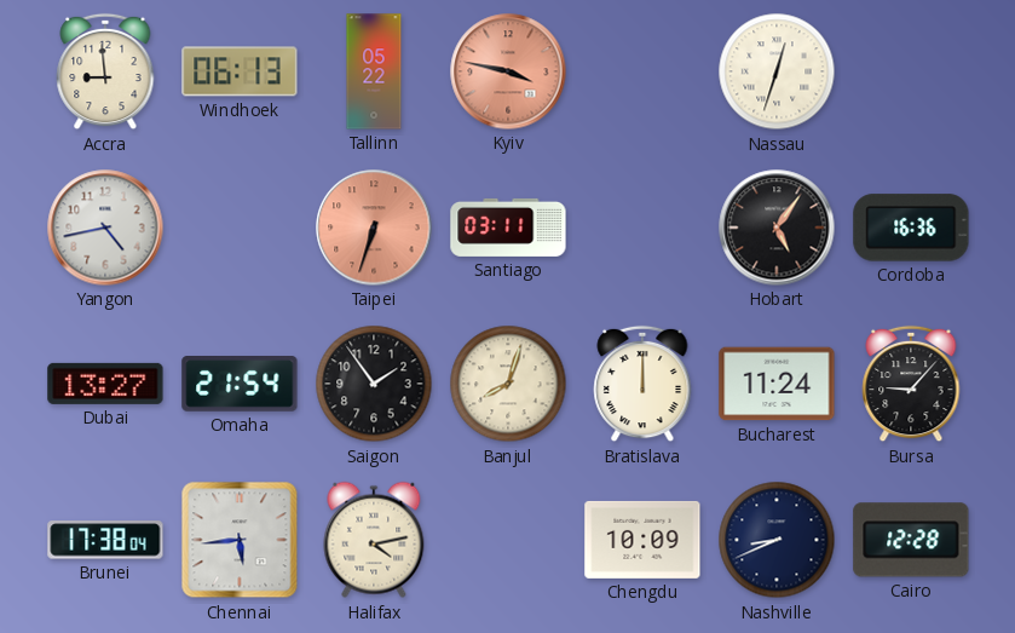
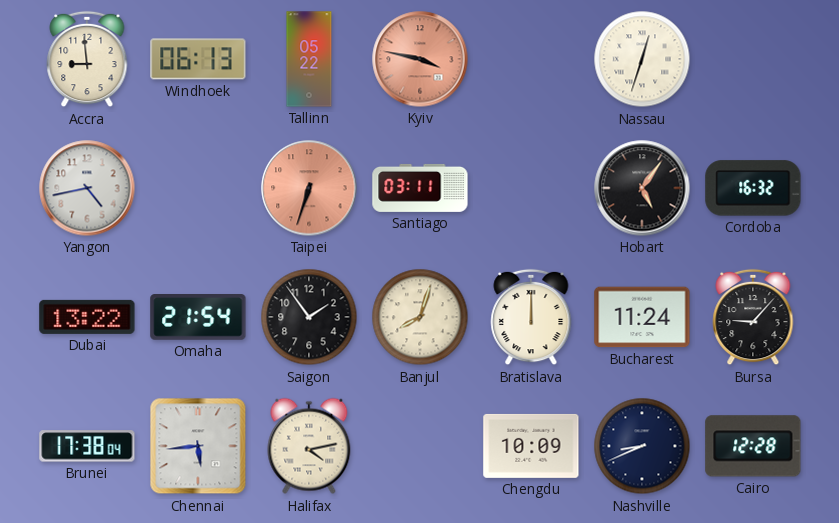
Cordoba: 16:36 -> 16:32 (753, 188)
Dubai: 13:27 -> 13:22 (87, 317)
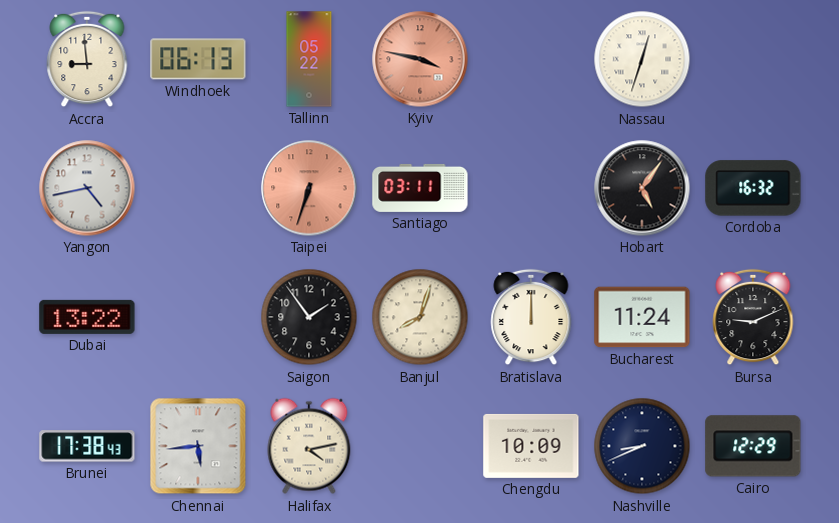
Omaha: 21:54 -> none (198, 318)
Bursa: 9:07 -> 9:11 (753, 317)
Brunei: 17:38:04 -> 17:38:43 (87, 446)
Cairo: 12:28 -> 12:29 (753, 446)
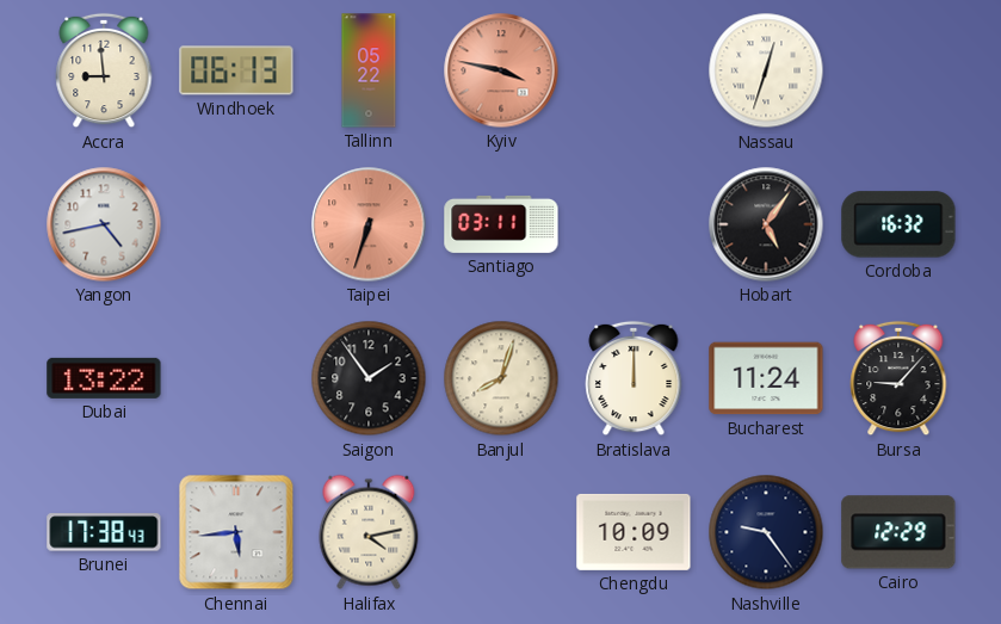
Bursa: 9:11 -> 9:07 (898, 378)
Nashville: 8:41 -> 9:24 (766, 532)
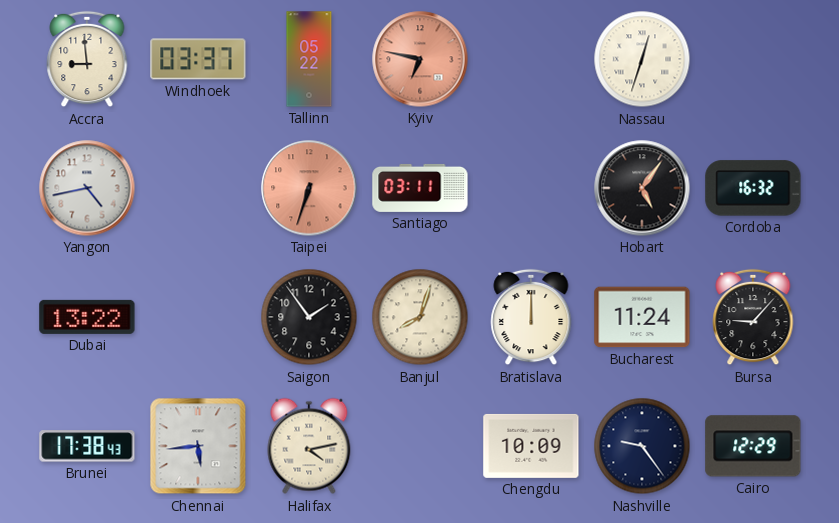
Windhoek: 06:13 -> 03:37 (198, 59)
Kyiv: 3:47 -> 6:47 (420, 59)
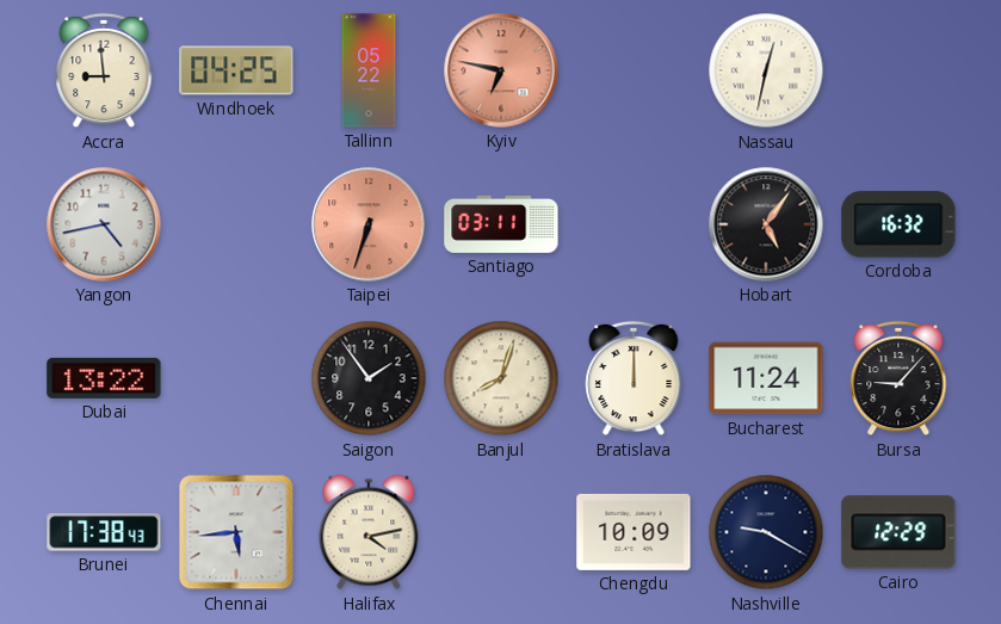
Windhoek: 03:37 -> 04:25 (236, 70)
Nassau: 12:33 -> 12:32 (766, 70)
Nashville: 9:24 -> 9:20 (766, 532)
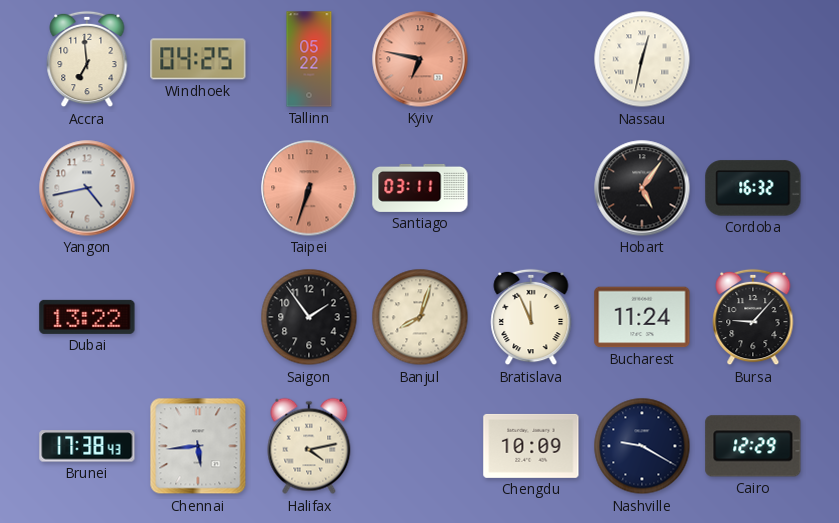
Accra: 8:59 -> 6:59 (87, 59)
Bratislava: 12:00 -> 11:56 (531, 317)
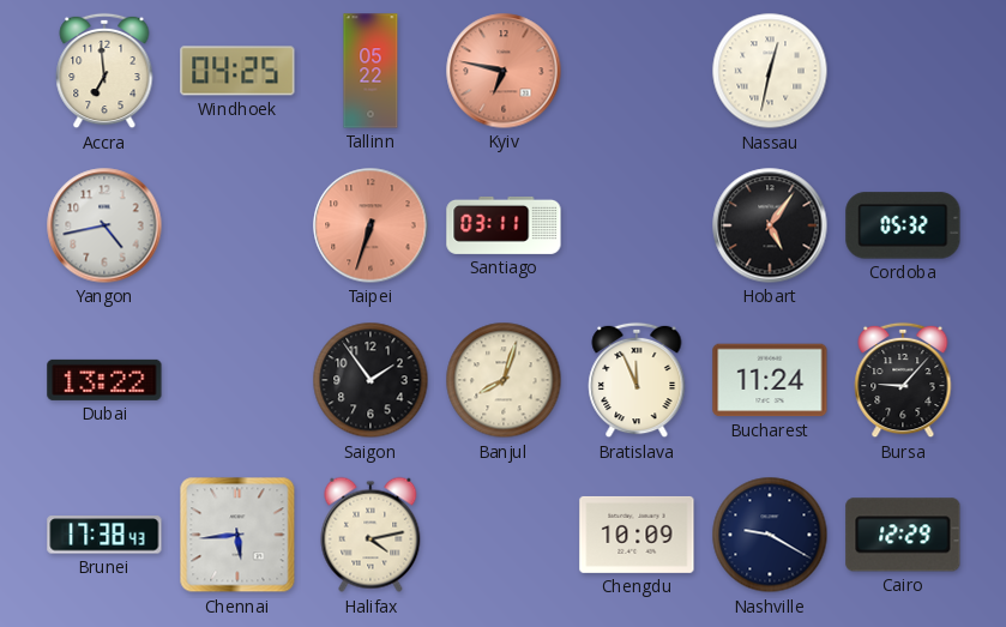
Cordoba: 16:32 -> 05:32 (903, 225)
